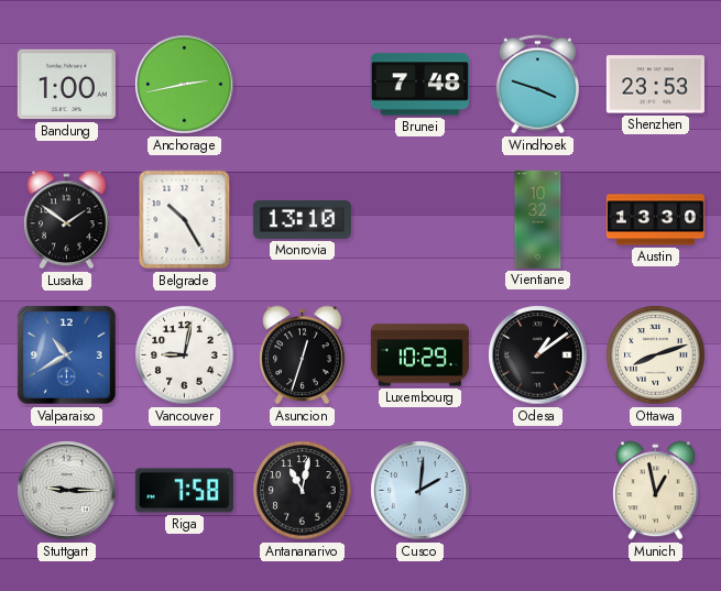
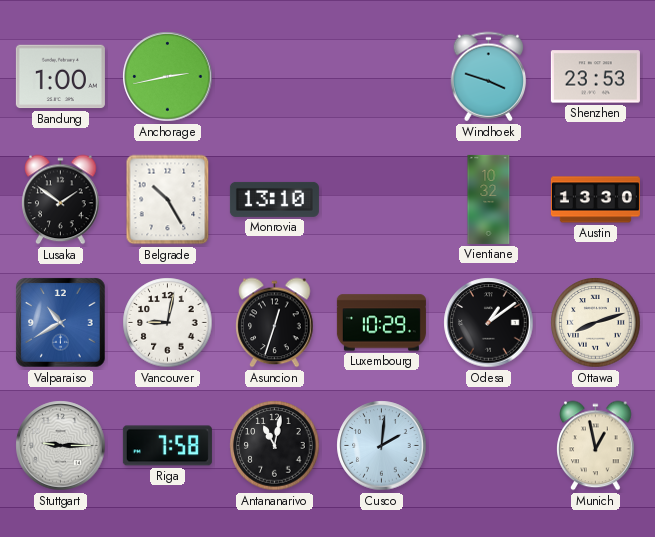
Brunei: 7:48 -> none (419, 85)
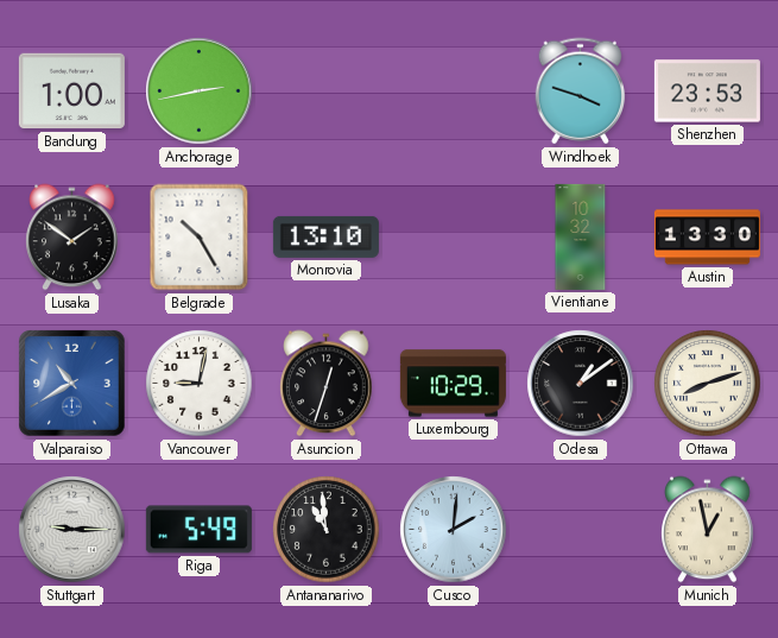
Riga: 7:58 -> 5:49 (198, 530)
Antananarivo: 11:02 -> 10:59 (327, 530)
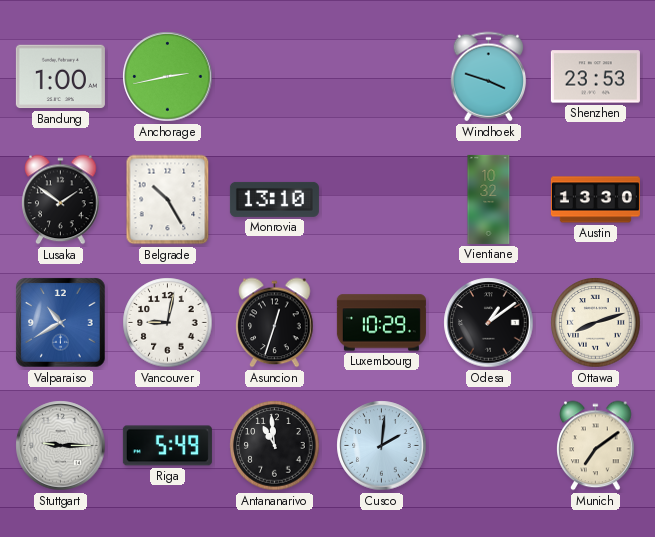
Munich: 12:58 -> 7:09 (596, 446)
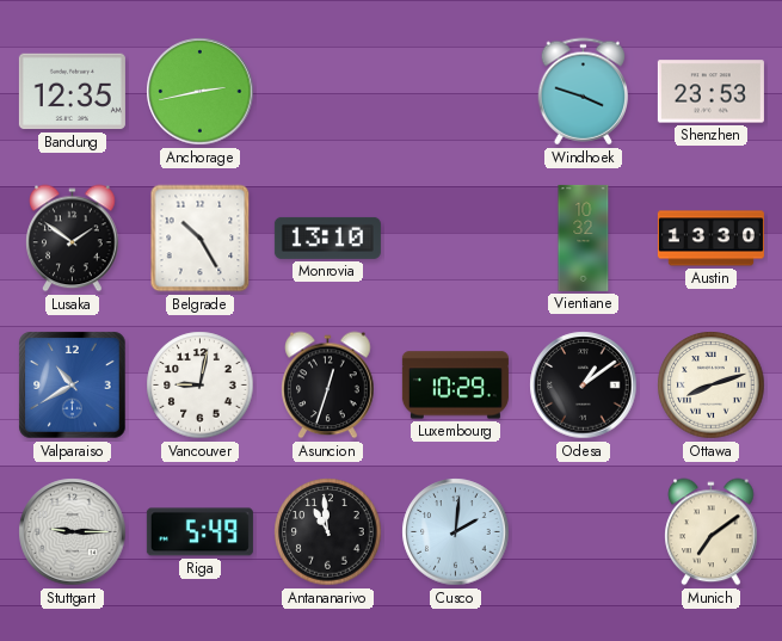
Bandung: 1:00 -> 12:35 (72, 92)
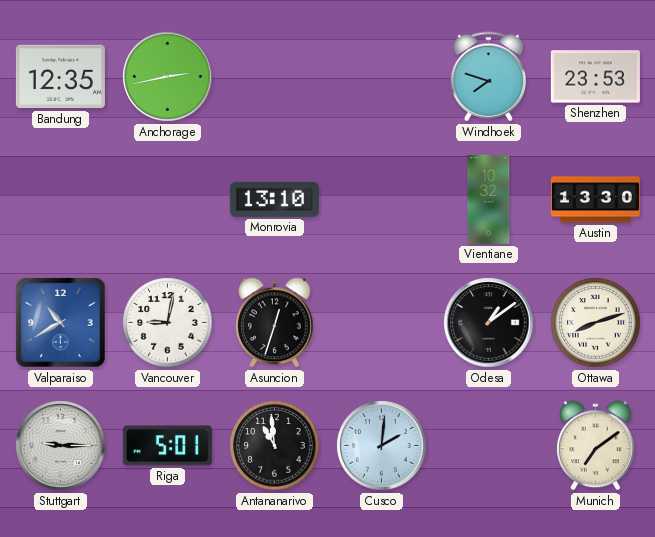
Windhoek: 3:48 -> 7:48 (489, 77)
Lusaka: 1:51 -> none (73, 239)
Belgrade: 10:25 -> none (201, 239)
Luxembourg: 10:29 -> none (455, 386)
Riga: 5:49 -> 5:01 (167, 446)
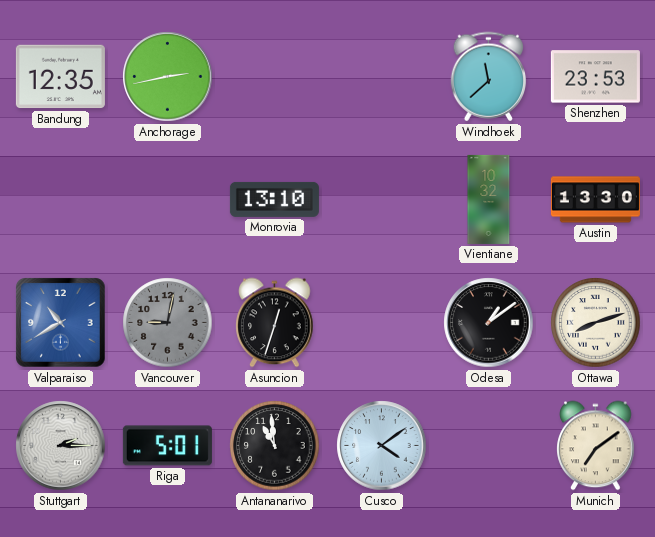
Windhoek: 7:48 -> 11:38 (489, 77)
Vancouver dial: white -> grey (168, 323)
Stuttgart: 9:15 -> 2:15 (61, 446)
Cusco: 2:01 -> 4:09 (382, 446)
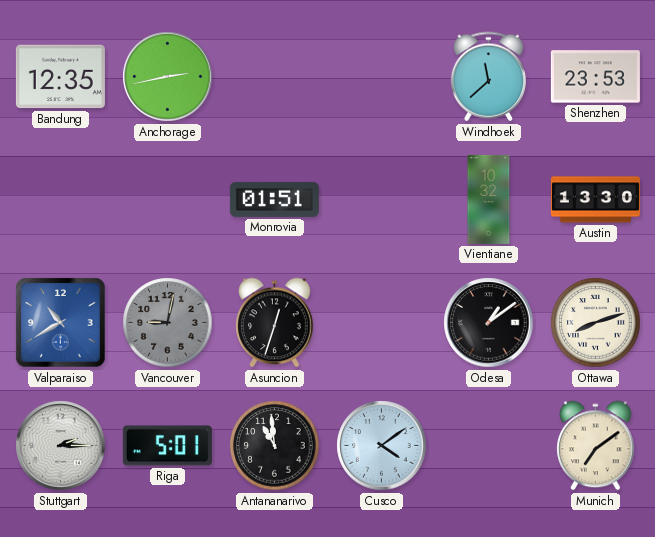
Monrovia: 13:10 -> 01:51 (274, 199)
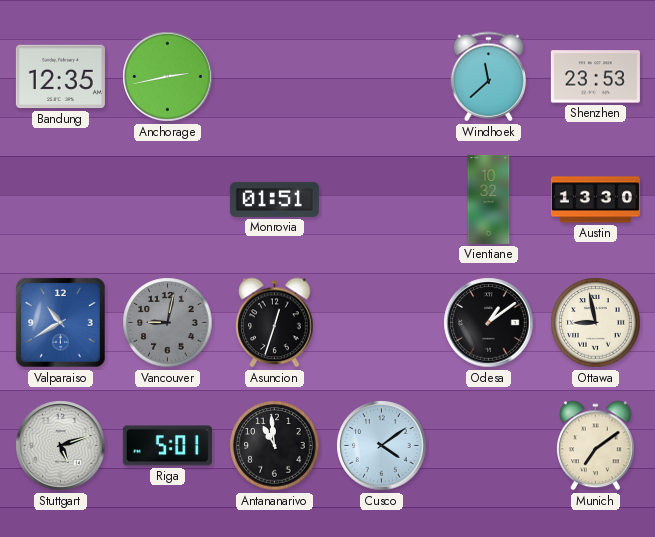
Ottawa: 8:12 -> 8:58 (596, 323)
Stuttgart: 2:15 -> 5:12 (61, 446)
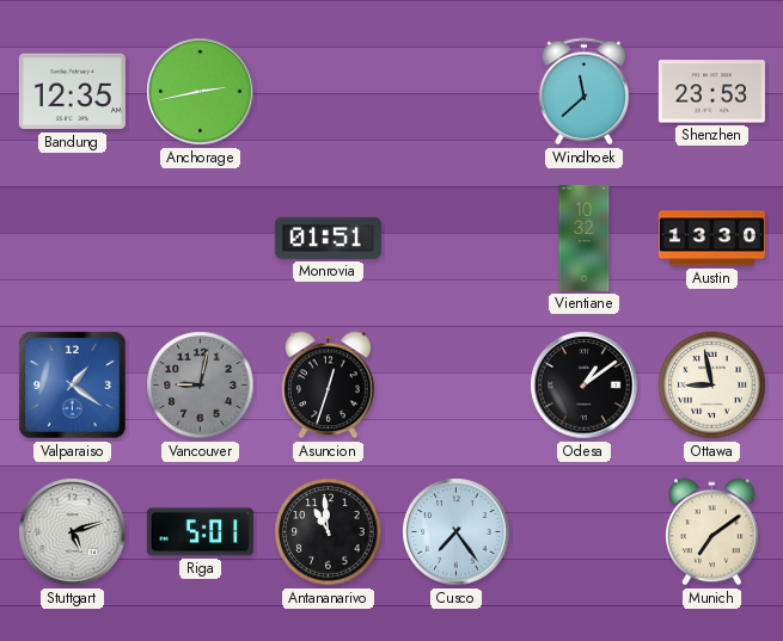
Valparaiso: 10:40 -> 1:21 (73, 386)
Cusco: 4:09 -> 7:24 (457, 532)
